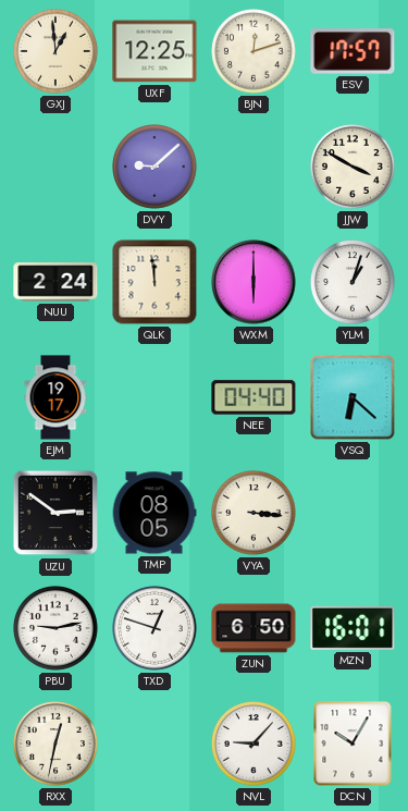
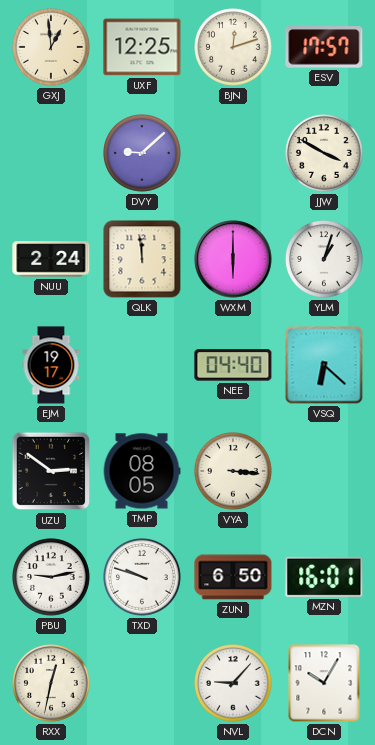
TXD: 12:48 -> 9:48 (143, 578)
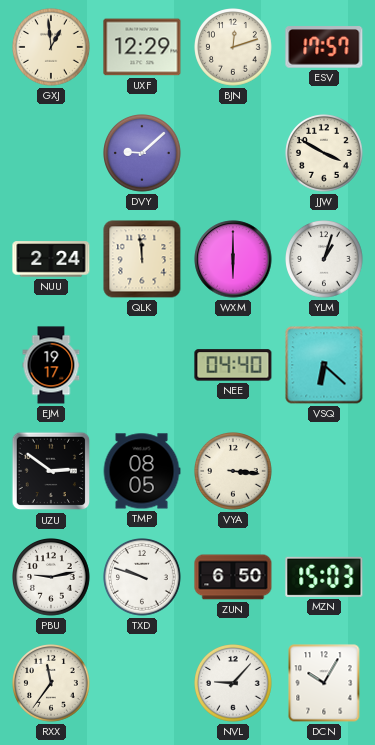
UXF: 12:25 -> 12:29 (142, 47)
MZN: 16:01 -> 15:03 (324, 577)
RXX: 12:32 -> 11:36 (52, 684)
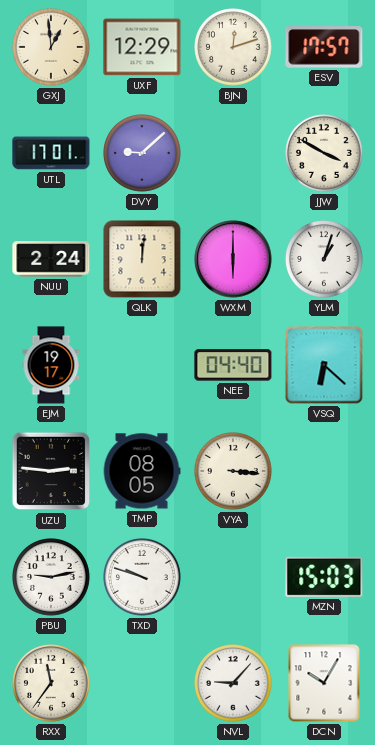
UTL: none -> 17:01 (51, 153)
QLK: 11:59 -> 12:01 (142, 259)
UZU: 2:51 -> 2:46 (51, 471)
ZUN: 6:50 -> none (233, 577)
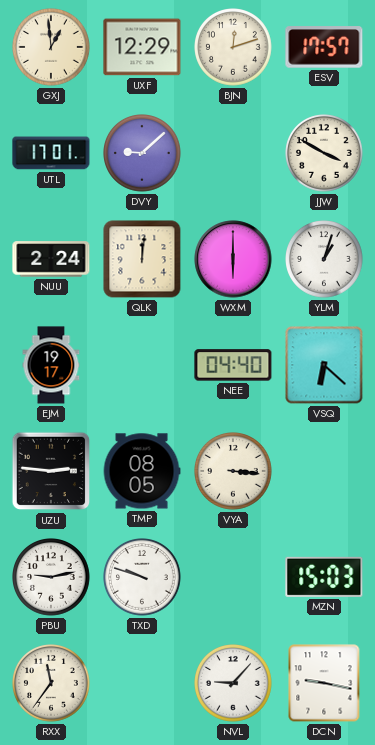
DCN: 10:05 -> 9:17 (324, 683)
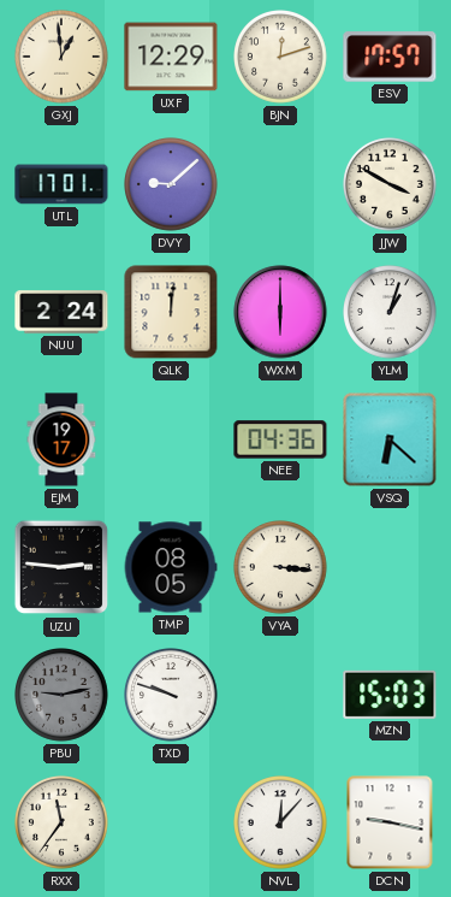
NEE: 04:40 -> 04:36 (280, 439)
PBU dial: white -> grey (63, 696)
NVL: 9:07 -> 12:07 (281, 824)
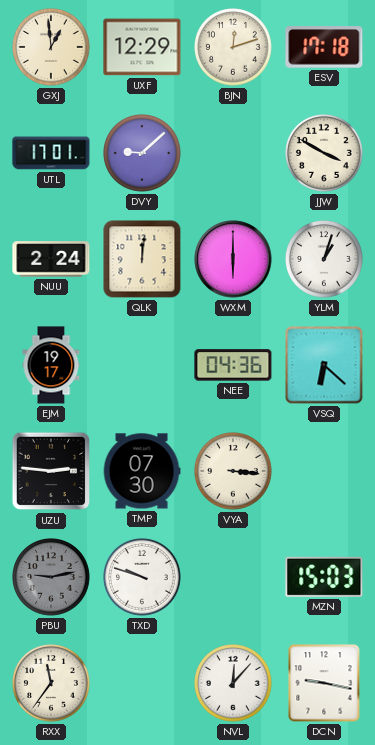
ESV: 17:57 -> 17:18 (324, 47)
TMP: 08:05 -> 07:30 (142, 471)
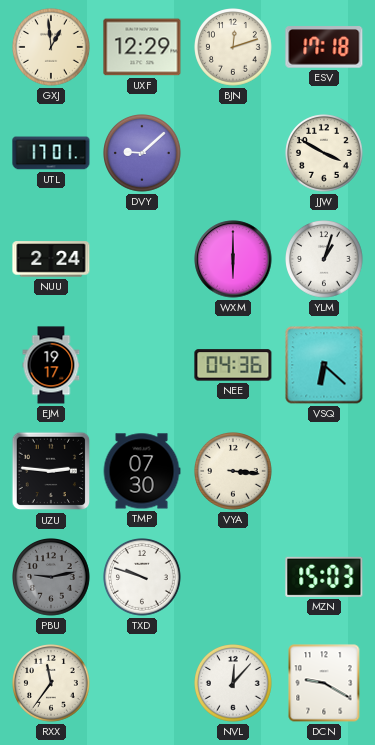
QLK: 12:01 -> none (142, 259)
DCN: 9:17 -> 9:20 (324, 683)
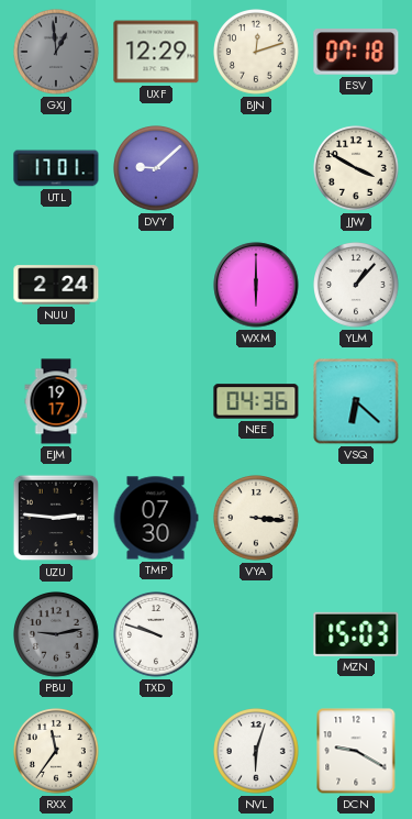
GXJ dial: cream -> grey (57, 53)
ESV: 17:18 -> 07:18 (356, 52)
YLM: 1:03 -> 1:07 (357, 286)
NVL: 12:07 -> 6:03 (257, 752)
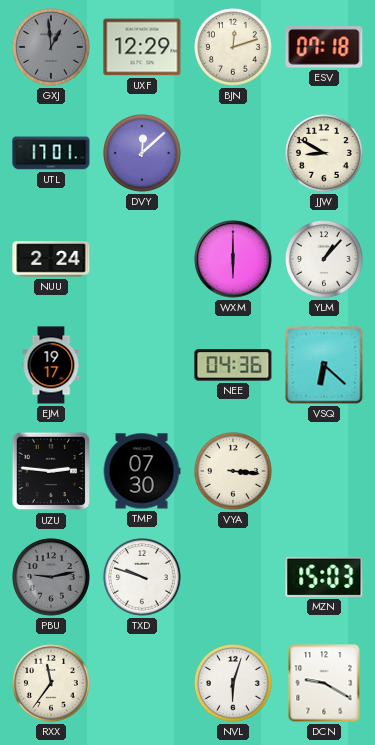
DVY: 9:08 -> 12:08 (143, 154)
JJW: 3:50 -> 8:50 (325, 154)
